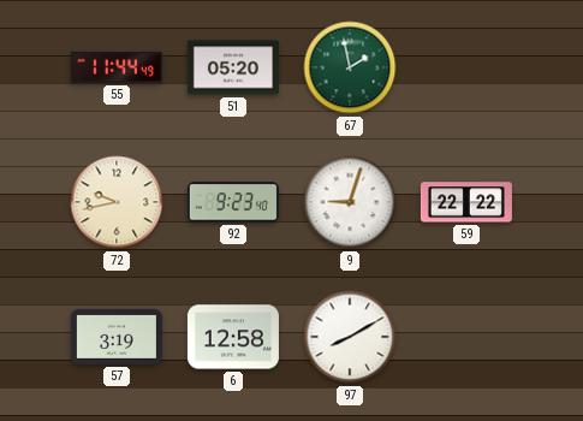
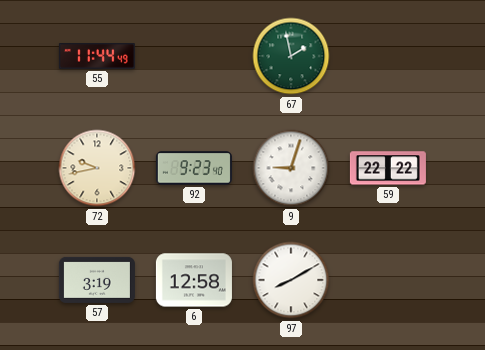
51: 05:20 -> none (233, 67)
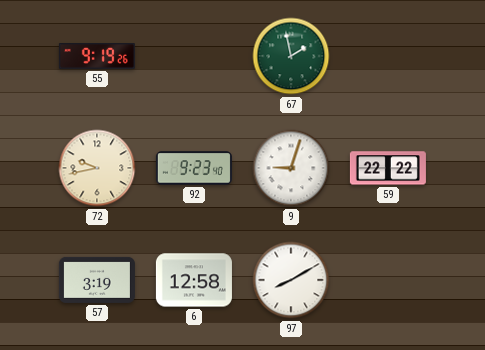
55: 11:44 -> 9:19 (97, 56)
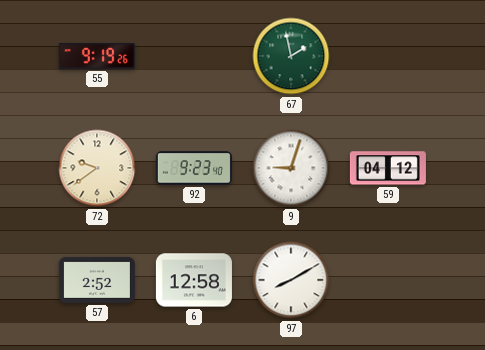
72: 9:43 -> 9:39 (97, 168)
59: 22:22 -> 04:12 (388, 168)
57: 3:19 -> 2:52 (97, 280)
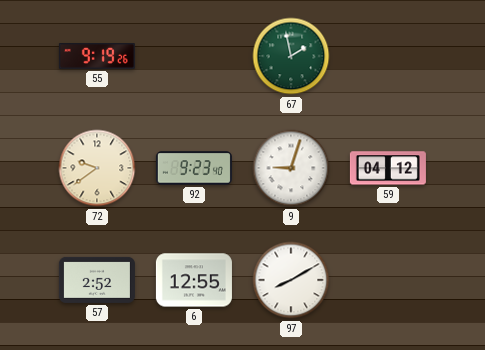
6: 12:58 -> 12:55 (194, 280)
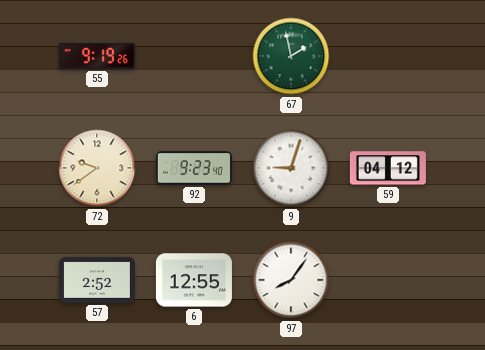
97: 8:10 -> 8:06 (291, 280)
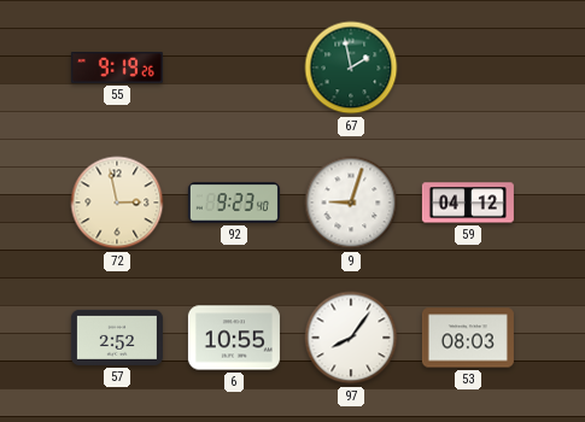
72: 9:39 -> 2:58 (117, 203)
6: 12:55 -> 10:55 (234, 338)
53: none -> 08:03 (468, 338)
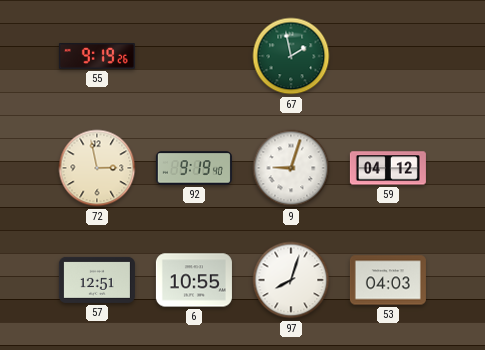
92: 9:23 -> 9:19 (194, 168)
57: 2:52 -> 12:51 (97, 280)
97: 8:06 -> 8:03 (291, 280)
53: 08:03 -> 04:03 (388, 280)
